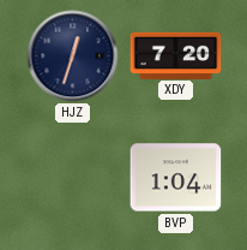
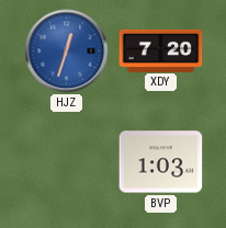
HJZ dial: navy -> blue (67, 52)
BVP: 1:04 -> 1:03 (161, 162)
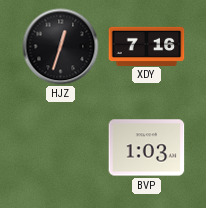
HJZ dial: blue -> black (61, 47)
XDY: 7:20 -> 7:16 (147, 46)
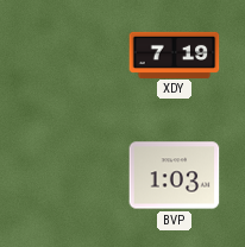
HJZ: 12:33 -> none (61, 47)
XDY: 7:16 -> 7:19 (175, 55)
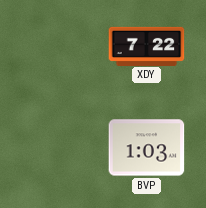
XDY: 7:19 -> 7:22 (147, 46)
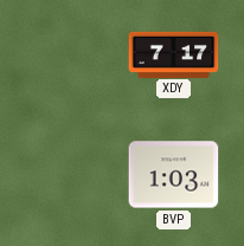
XDY: 7:22 -> 7:17 (174, 54)
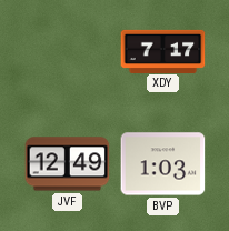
JVF: none -> 12:49 (68, 164)
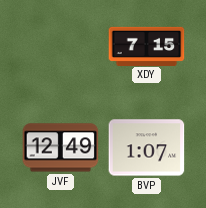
XDY: 7:17 -> 7:15 (147, 46)
BVP: 1:03 -> 1:07 (147, 148)
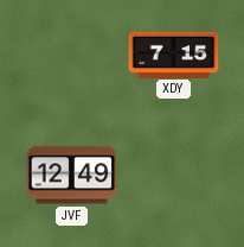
BVP: 1:07 -> none (147, 148)
